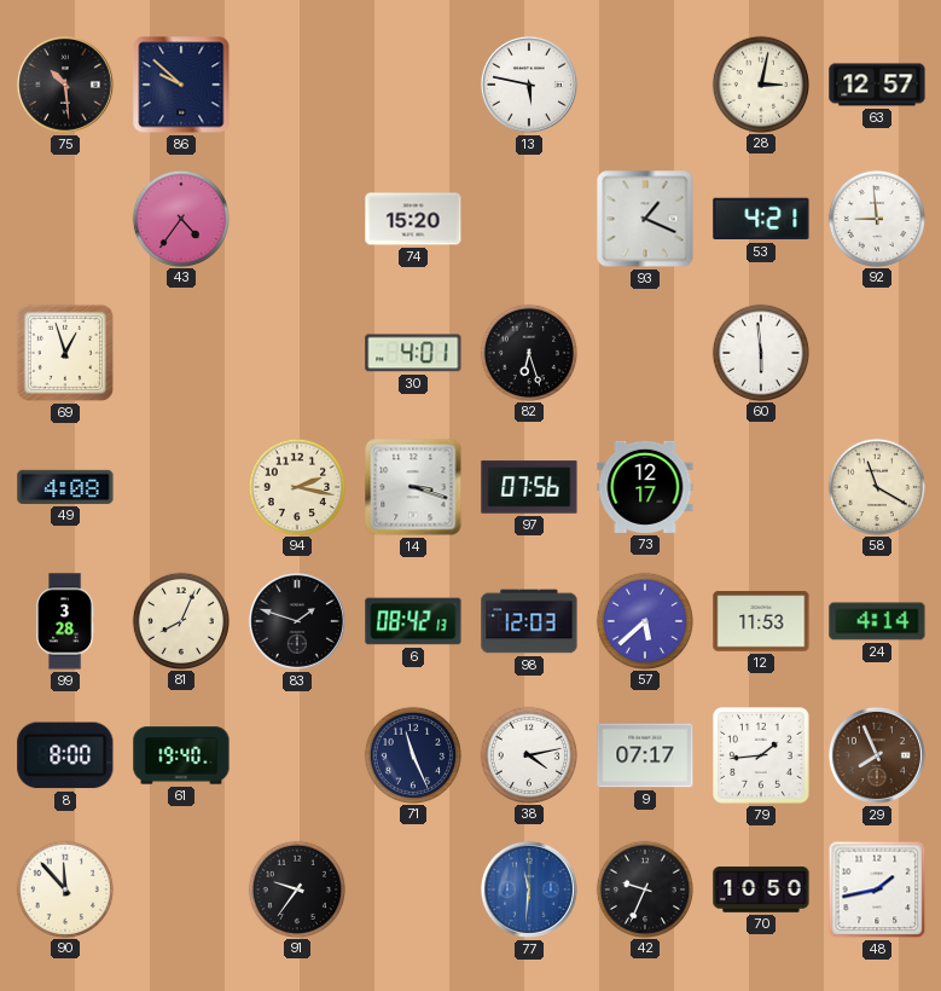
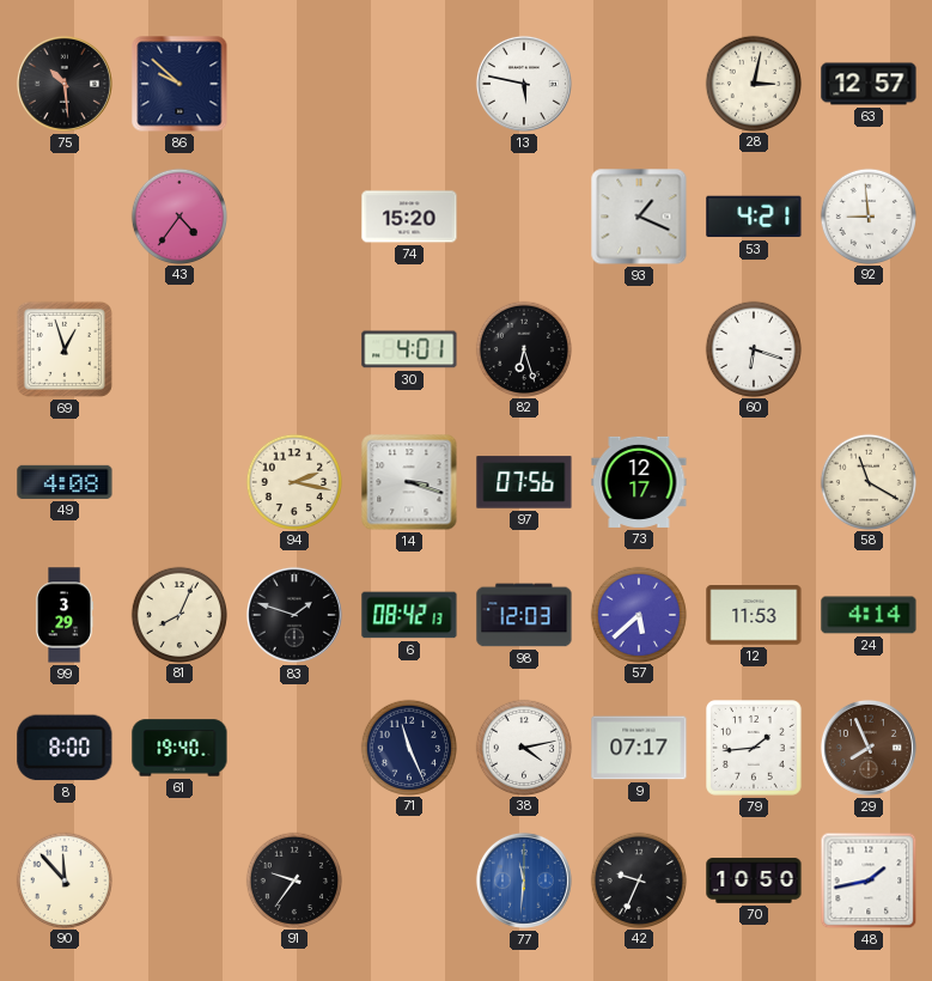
60: 5:59 -> 6:18 (753, 348)
99: 3:28 -> 3:29 (66, 615)
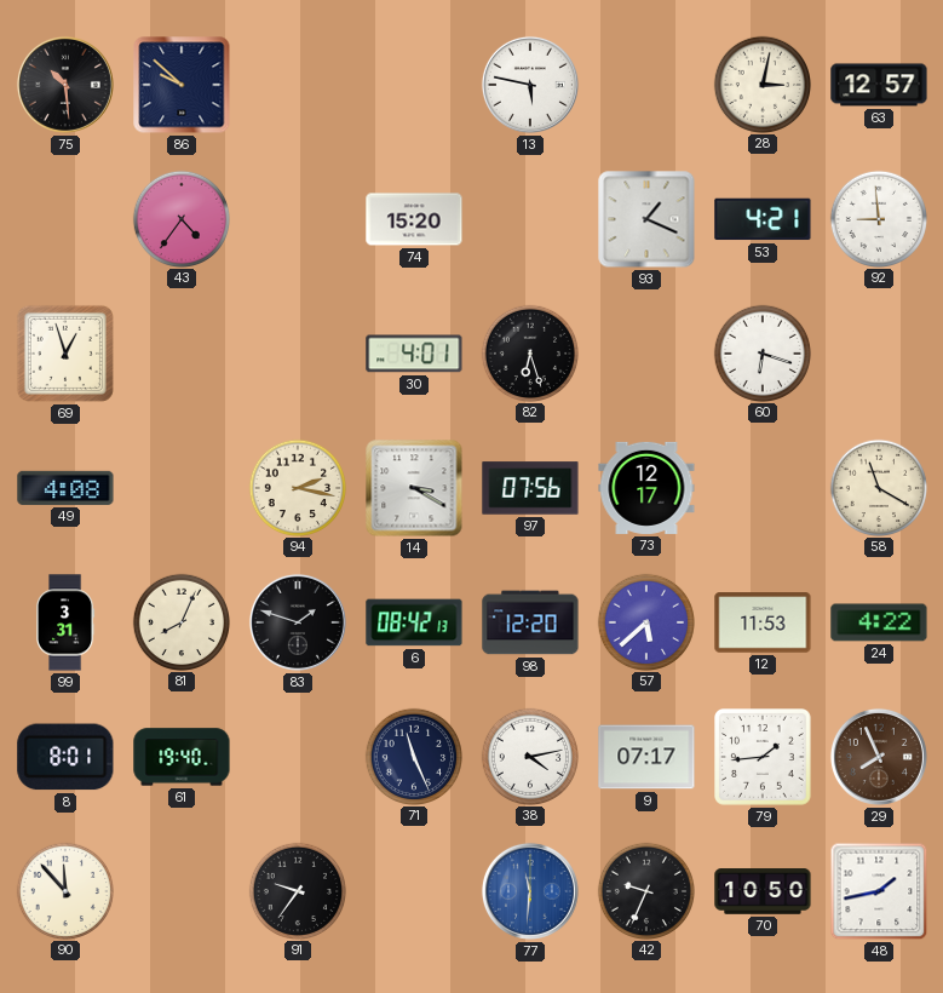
14: 3:18 -> 3:20 (414, 488)
99: 3:29 -> 3:31 (67, 622)
98: 12:03 -> 12:20 (530, 622)
24: 4:14 -> 4:22 (879, 622)
8: 8:00 -> 8:01 (65, 757)
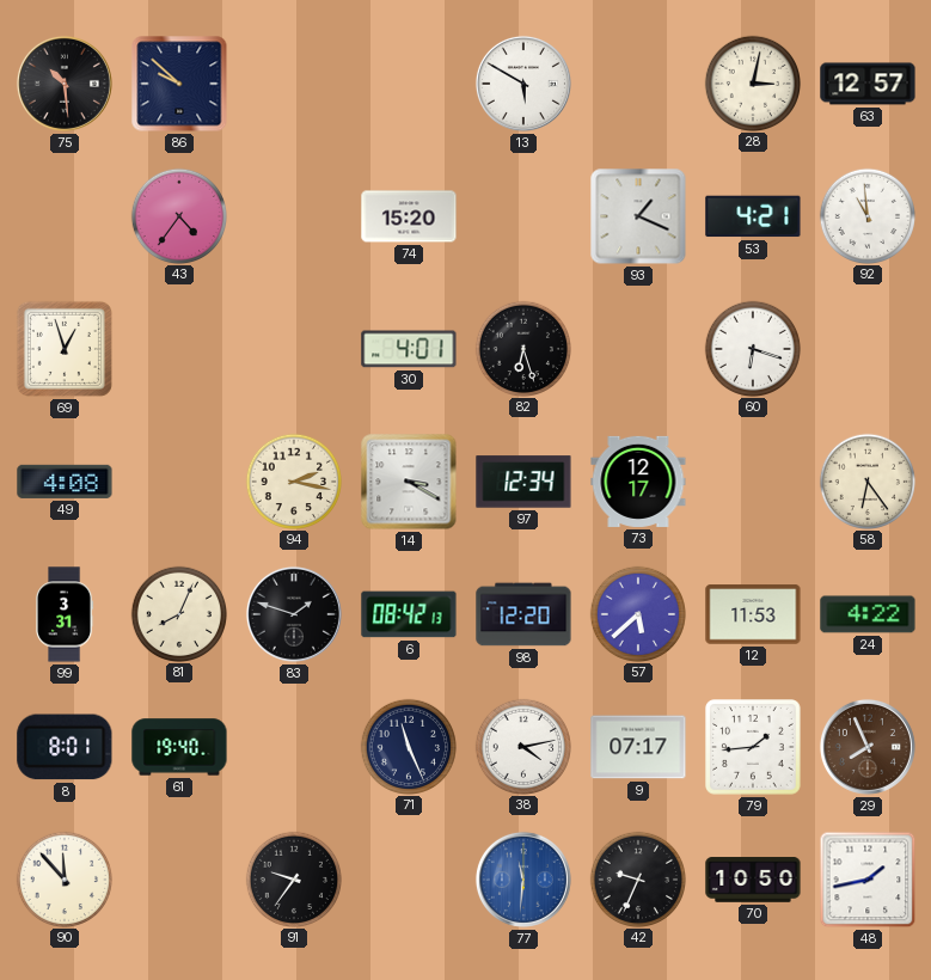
13: 5:47 -> 5:50 (523, 84)
92: 8:59 -> 10:59 (866, 215)
97: 07:56 -> 12:34 (523, 482)
58: 11:20 -> 6:24 (866, 480)
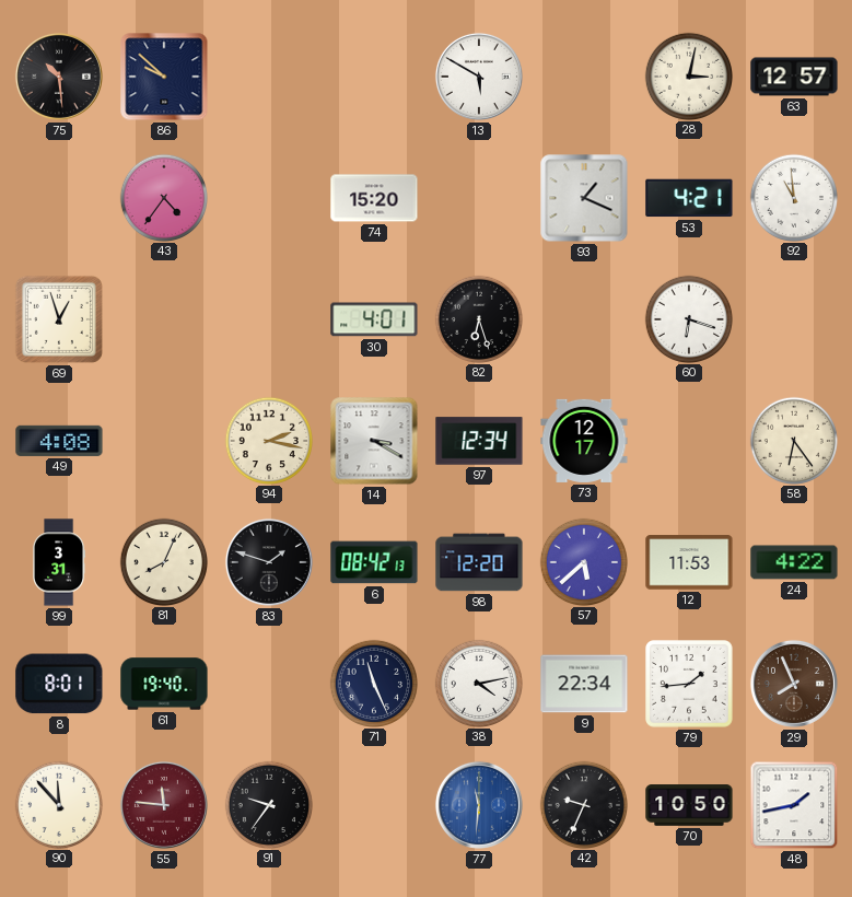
9: 07:17 -> 22:34 (584, 684)
55: none -> 11:46 (164, 805)
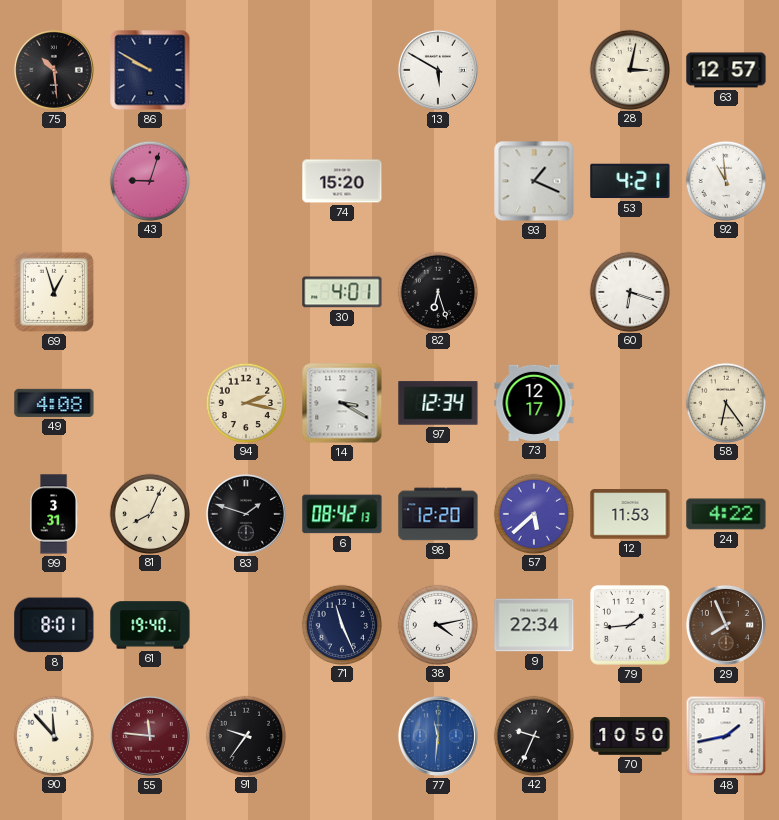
86: 9:52 -> 9:50 (150, 70)
43: 4:36 -> 9:03 (149, 180)
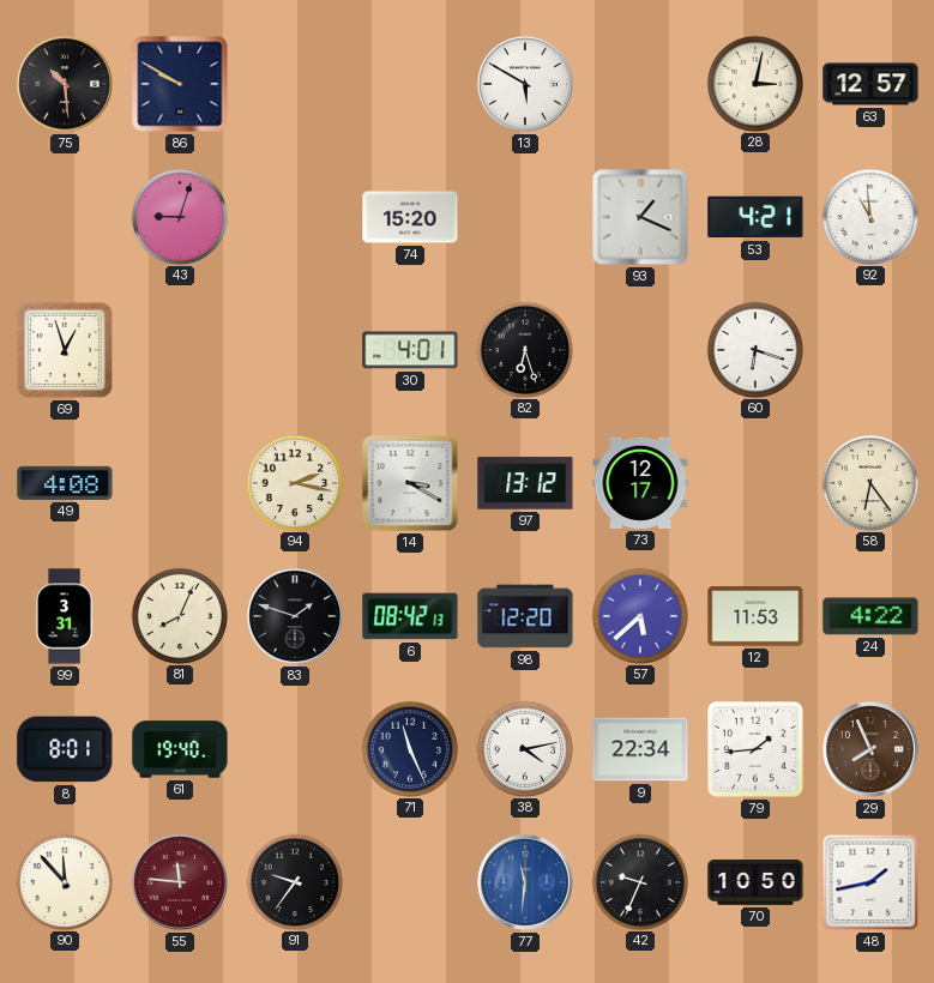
97: 12:34 -> 13:12 (525, 483)
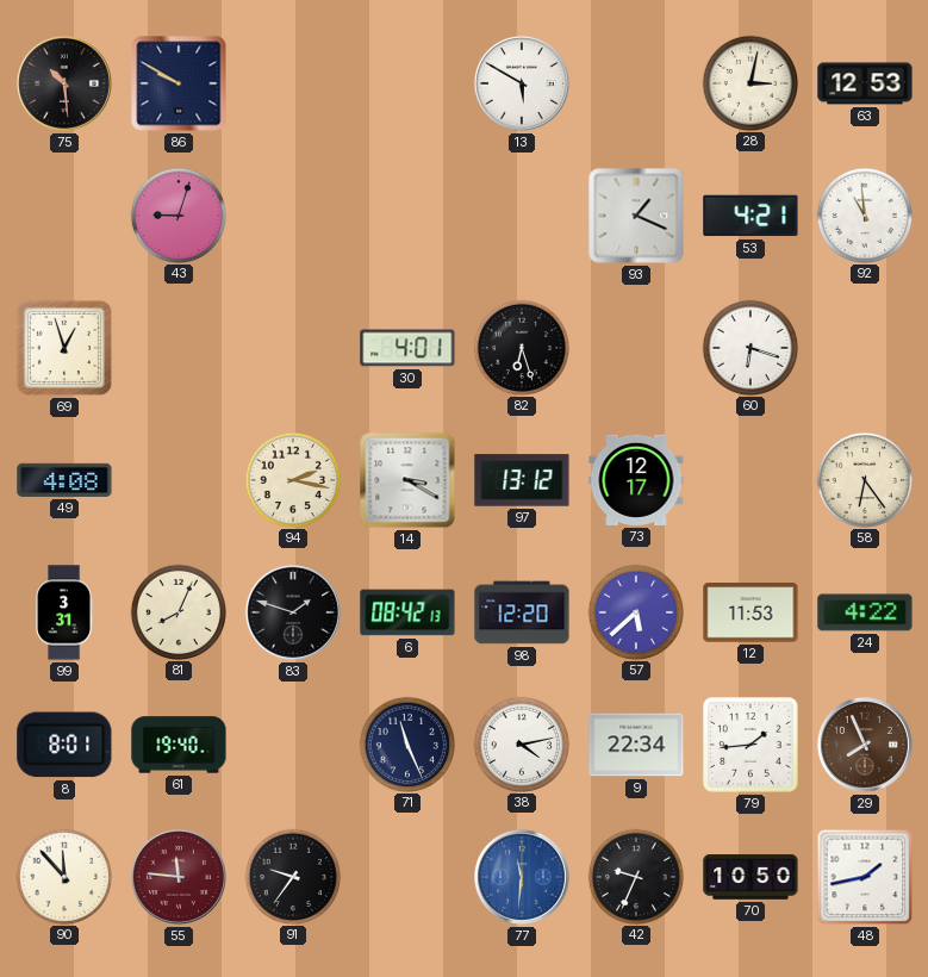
63: 12:57 -> 12:53 (865, 83)
74: 15:20 -> none (410, 217)
